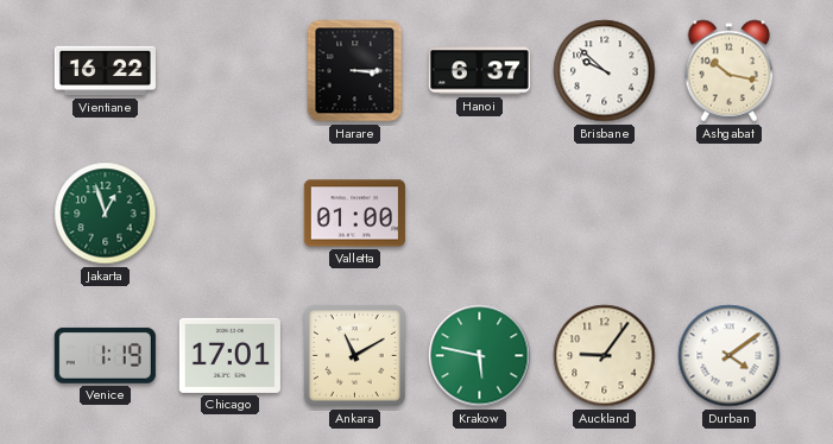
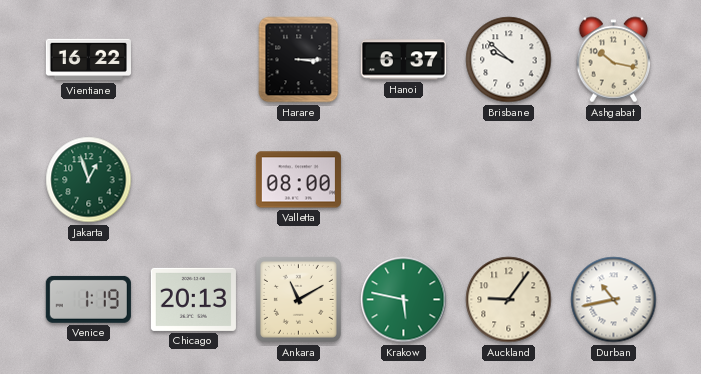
Valletta: 01:00 -> 08:00 (298, 180)
Chicago: 17:01 -> 20:13 (193, 299)
Durban: 4:09 -> 10:43 (614, 300)
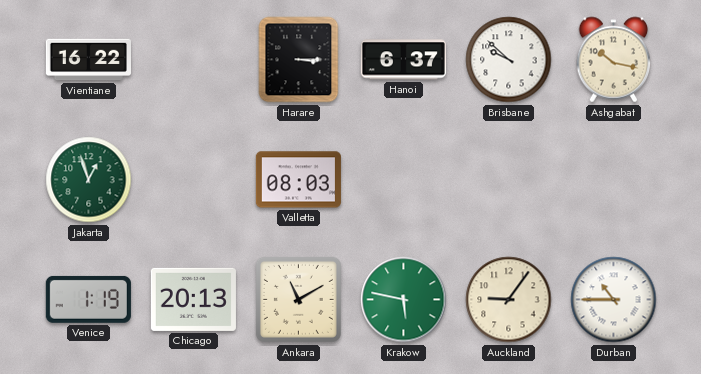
Valletta: 08:00 -> 08:03 (298, 180)
Durban: 10:43 -> 10:45 (614, 300)
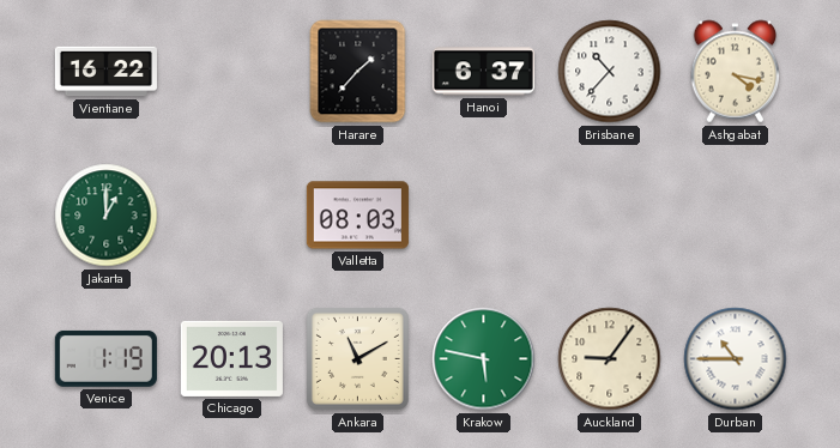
Harare: 3:15 -> 1:37 (358, 72)
Brisbane: 9:52 -> 10:37 (610, 72)
Ashgabat: 10:17 -> 4:17 (736, 72)
Jakarta: 12:57 -> 1:00 (107, 216)
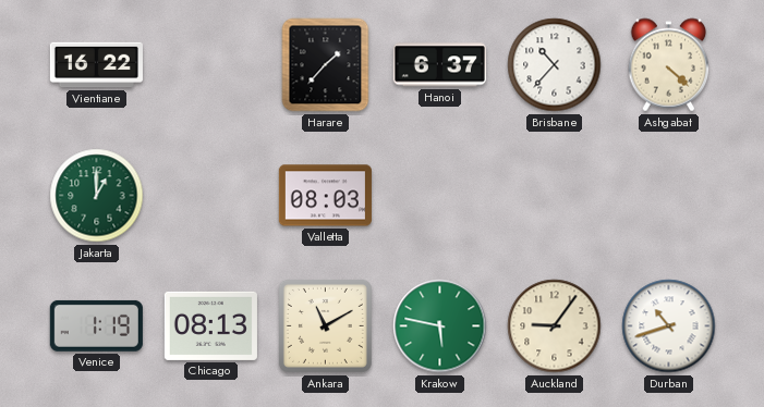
Ashgabat: 4:17 -> 4:22 (669, 65)
Chicago: 20:13 -> 08:13 (210, 325)
Durban: 10:45 -> 10:42 (669, 326)
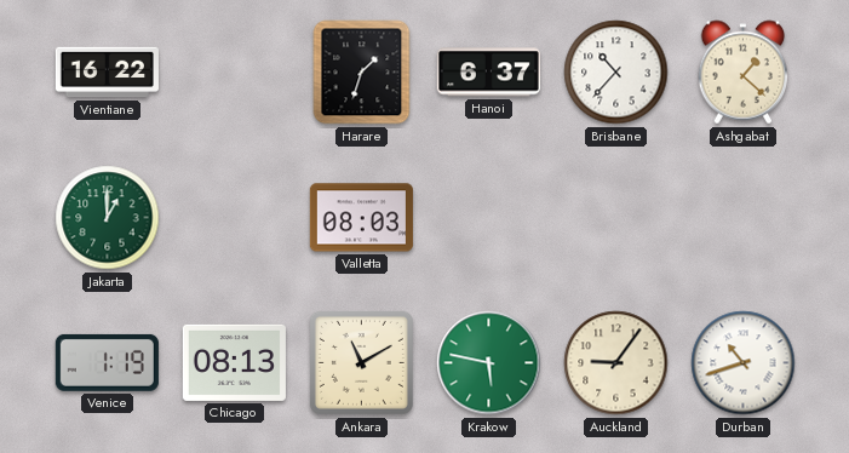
Harare: 1:37 -> 1:33 (362, 73)
Ashgabat: 4:22 -> 1:22 (744, 73)
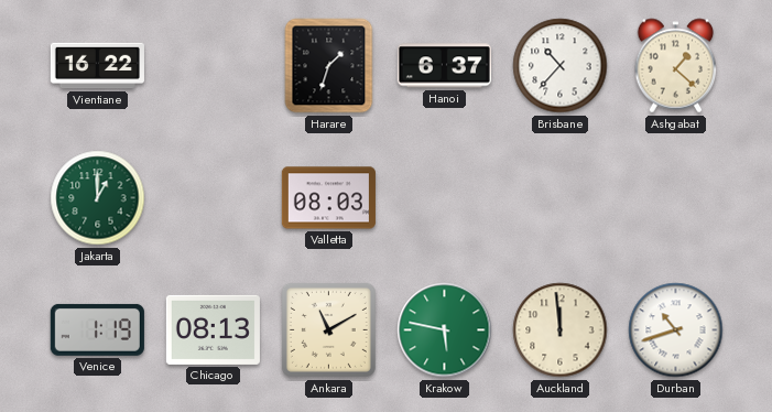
Auckland: 9:06 -> 11:59 (561, 330)
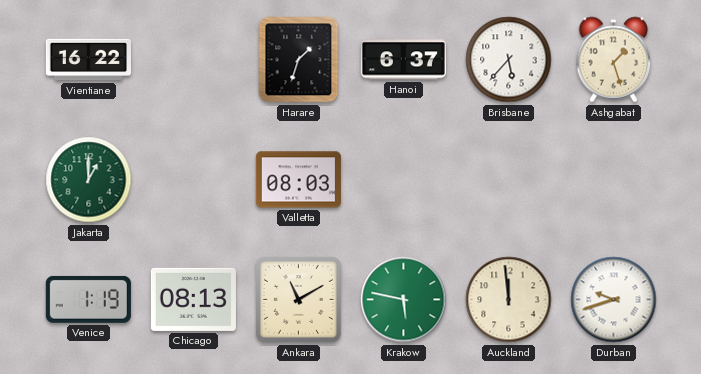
Brisbane: 10:37 -> 5:37 (509, 60)
Ashgabat: 1:22 -> 1:27 (614, 60)
Durban: 10:42 -> 9:42 (614, 300)
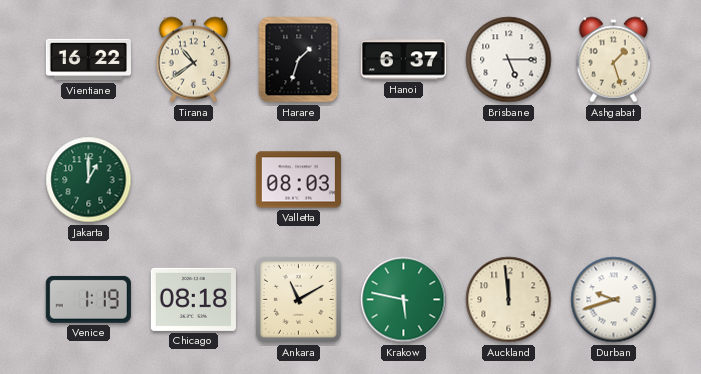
Tirana: none -> 10:39 (194, 60)
Brisbane: 5:37 -> 5:15 (509, 60)
Chicago: 08:13 -> 08:18 (193, 299)
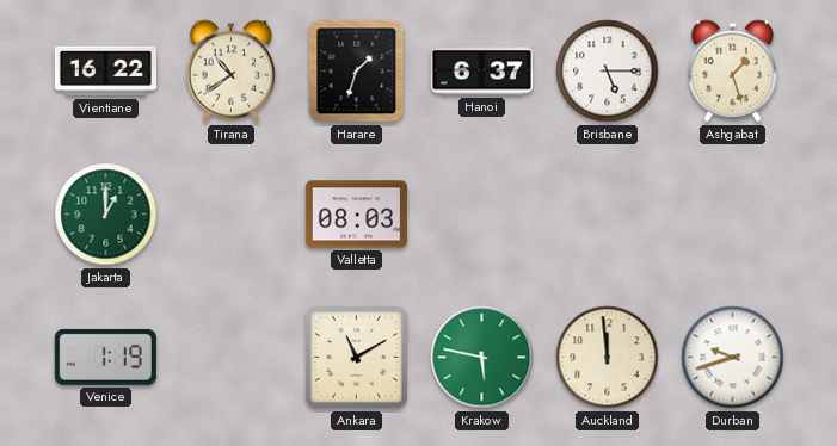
Chicago: 08:18 -> none (193, 299)
